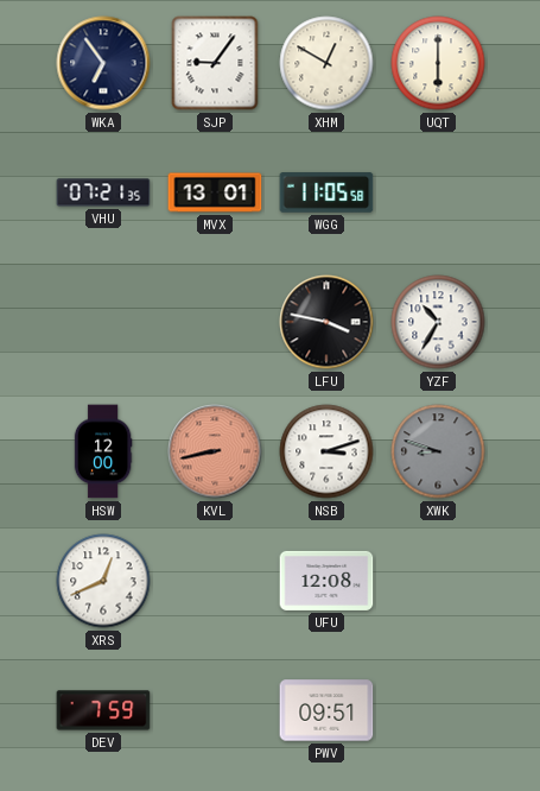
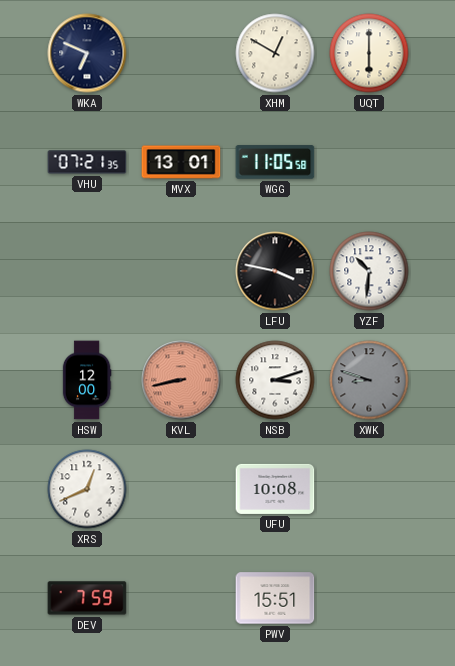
WKA: 6:54 -> 6:49 (87, 53)
SJP: 9:06 -> none (215, 63)
YZF: 10:35 -> 10:31 (369, 271)
UFU: 12:08 -> 10:08 (275, 489)
PWV: 09:51 -> 15:51 (275, 598)
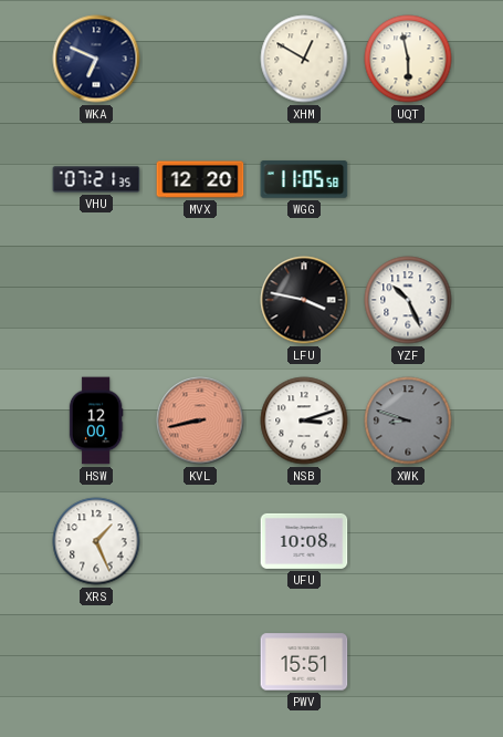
UQT: 6:00 -> 5:58 (408, 59)
MVX: 13:01 -> 12:20 (200, 179)
YZF: 10:31 -> 10:26 (408, 300)
XRS: 12:41 -> 1:26 (96, 541)
DEV: 7:59 -> none (87, 598)
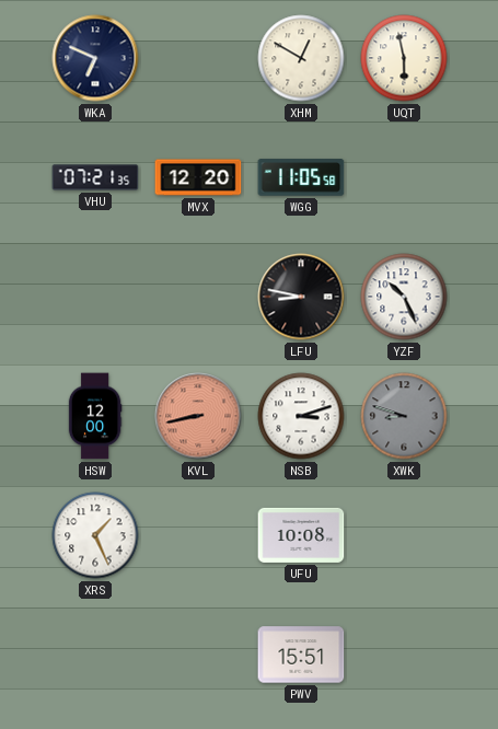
LFU: 3:47 -> 8:47 (301, 297)
